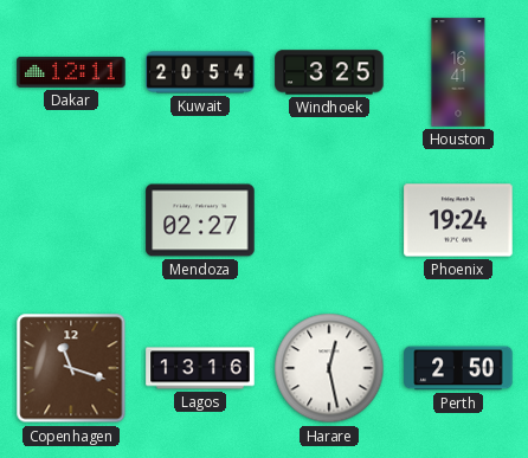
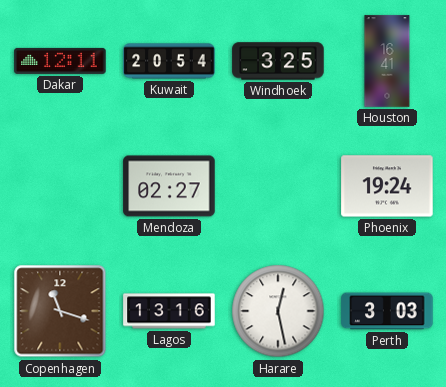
Perth: 2:50 -> 3:03 (387, 311)
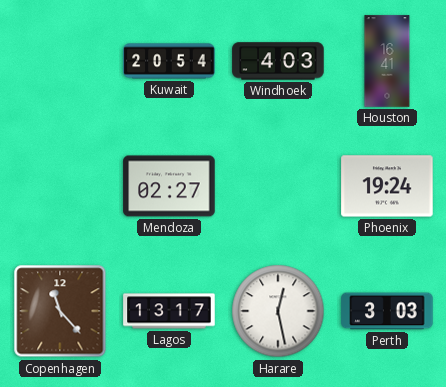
Dakar: 12:11 -> none (60, 61)
Windhoek: 3:25 -> 4:03 (278, 61)
Copenhagen: 11:18 -> 11:23 (60, 311)
Lagos: 13:16 -> 13:17 (169, 311)
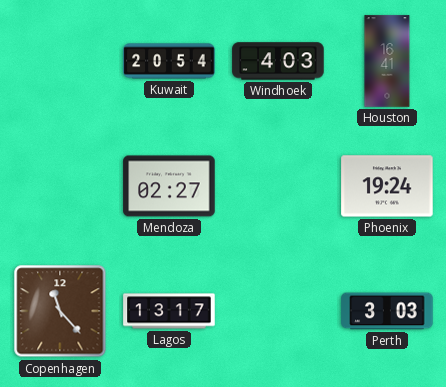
Harare: 12:28 -> none (278, 311)
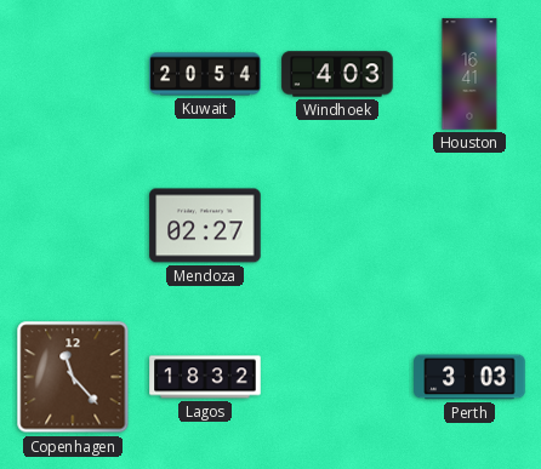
Phoenix: 19:24 -> none (387, 186)
Lagos: 13:17 -> 18:32 (205, 377)
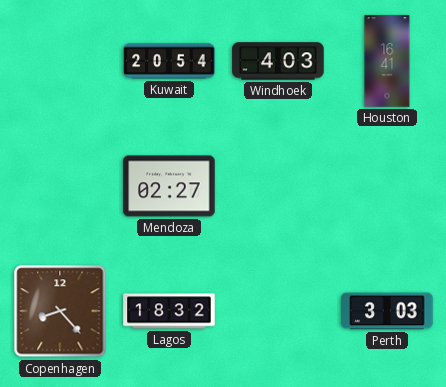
Copenhagen: 11:23 -> 8:23 (60, 311)
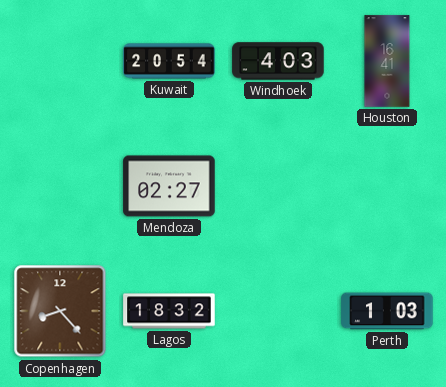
Perth: 3:03 -> 1:03 (387, 311)
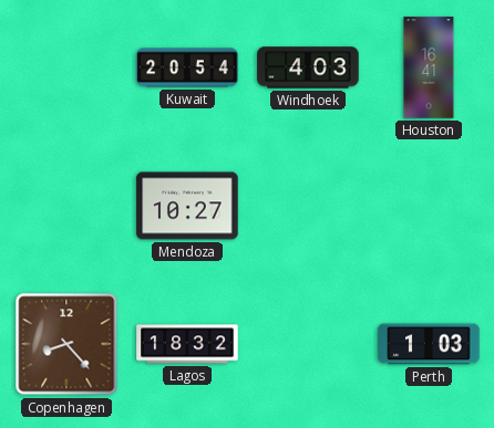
Mendoza: 02:27 -> 10:27 (187, 206)
